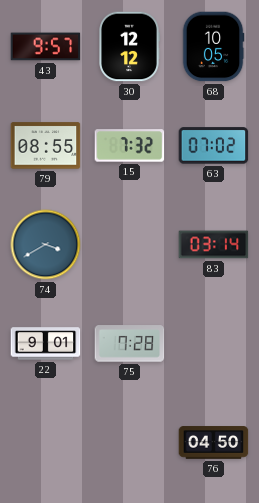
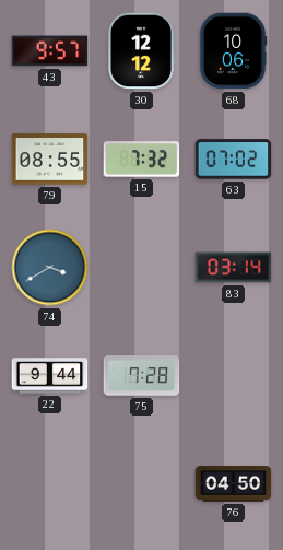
68: 10:05 -> 10:06 (233, 51)
22: 9:01 -> 9:44 (50, 376)
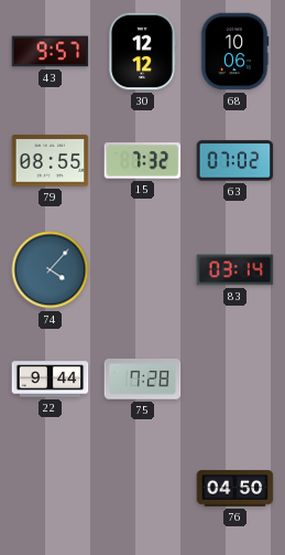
74: 3:40 -> 4:07 (51, 270)
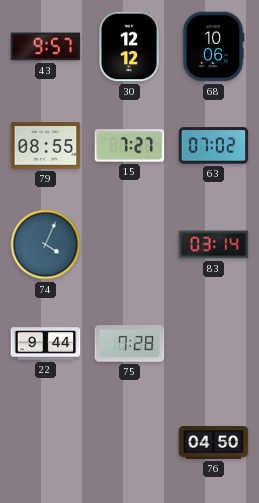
15: 7:32 -> 7:27 (130, 146)
74: 4:07 -> 4:04 (46, 245)
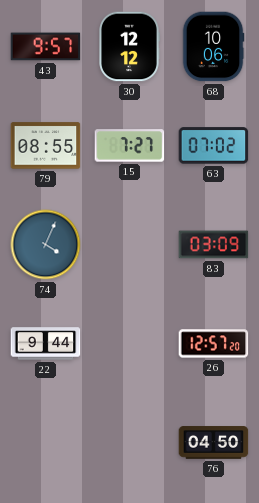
83: 03:14 -> 03:09 (214, 245)
75: 7:28 -> none (130, 344)
26: none -> 12:57 (214, 344)
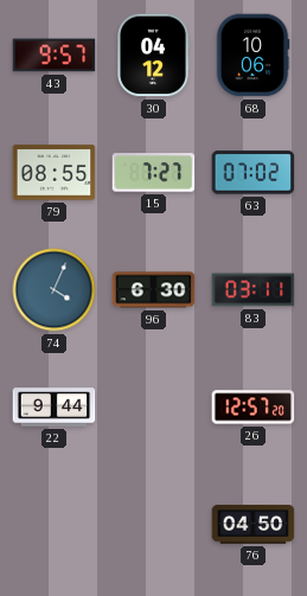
30: 12:12 -> 04:12 (153, 56)
96: none -> 6:30 (154, 290)
83: 03:09 -> 03:11 (254, 290)
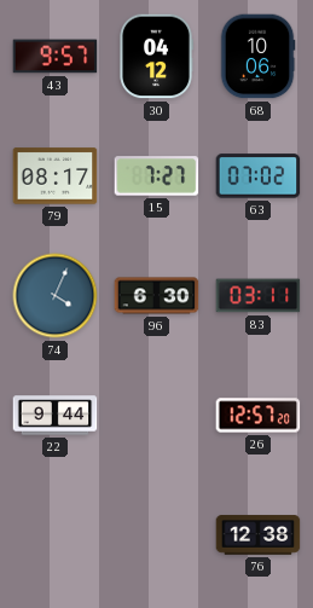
79: 08:55 -> 08:17 (56, 176)
76: 04:50 -> 12:38 (259, 535)
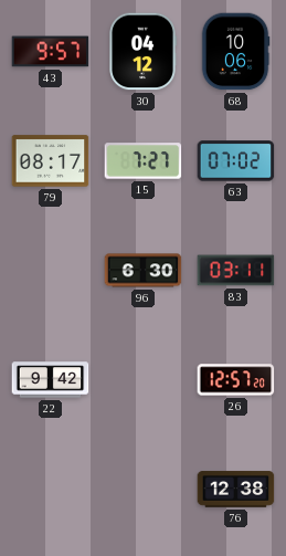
74: 4:04 -> none (56, 296)
22: 9:44 -> 9:42 (51, 380)
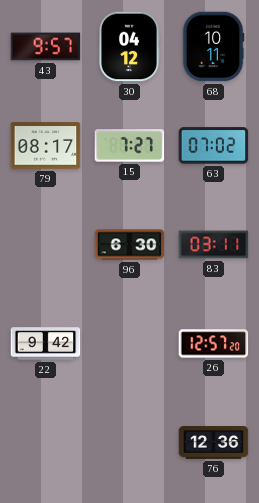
68: 10:06 -> 10:11 (213, 47)
76: 12:38 -> 12:36 (214, 443)
